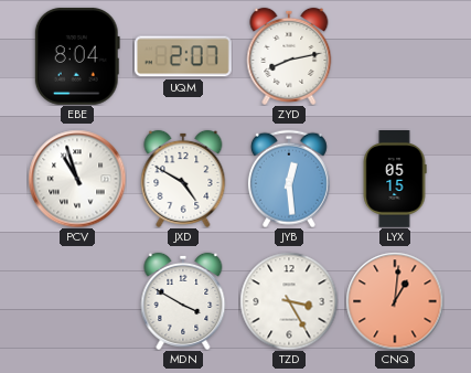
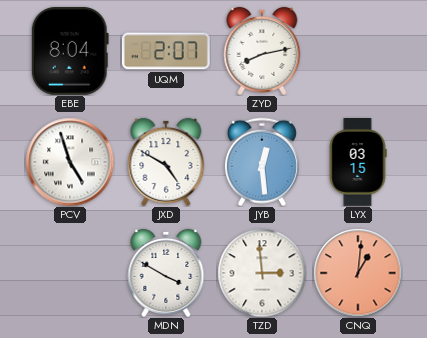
PCV: 10:57 -> 4:57 (70, 162)
LYX: 05:15 -> 03:15 (358, 163)
TZD: 3:25 -> 2:59 (262, 273)
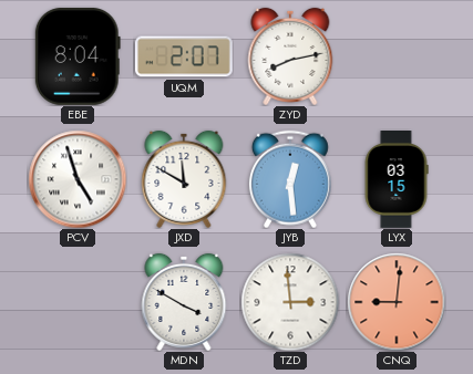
JXD: 4:50 -> 11:50 (184, 179)
CNQ: 1:01 -> 9:01 (397, 302)
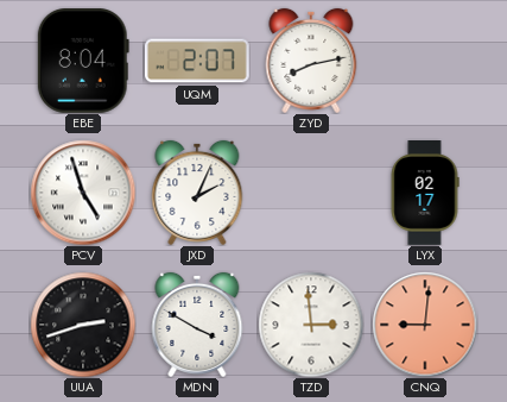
JXD: 11:50 -> 2:04 (197, 193)
JYB: 12:29 -> none (290, 179)
LYX: 03:15 -> 02:17 (425, 194)
UUA: none -> 2:42 (83, 325)
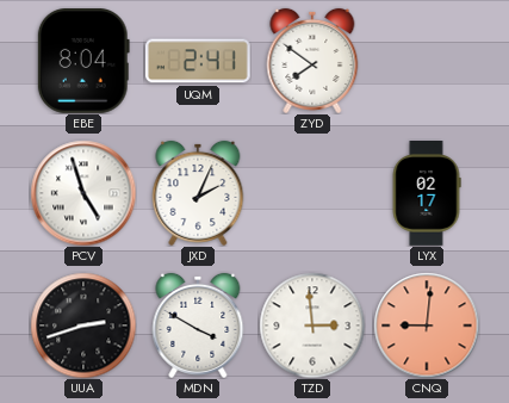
UQM: 2:07 -> 2:41 (198, 61)
ZYD: 8:13 -> 7:51 (312, 61)
